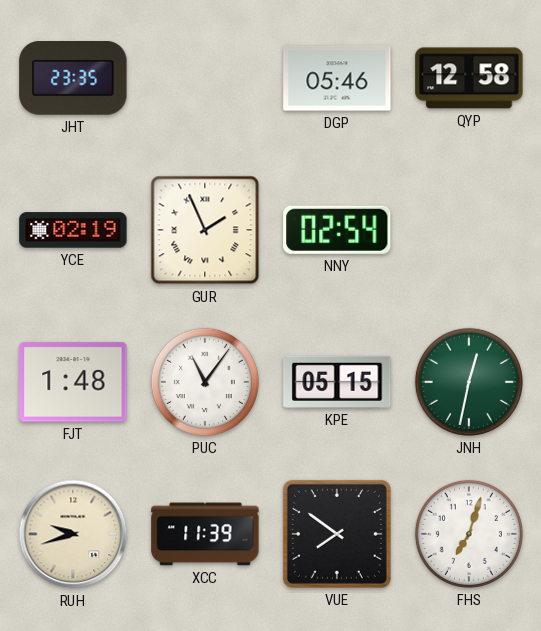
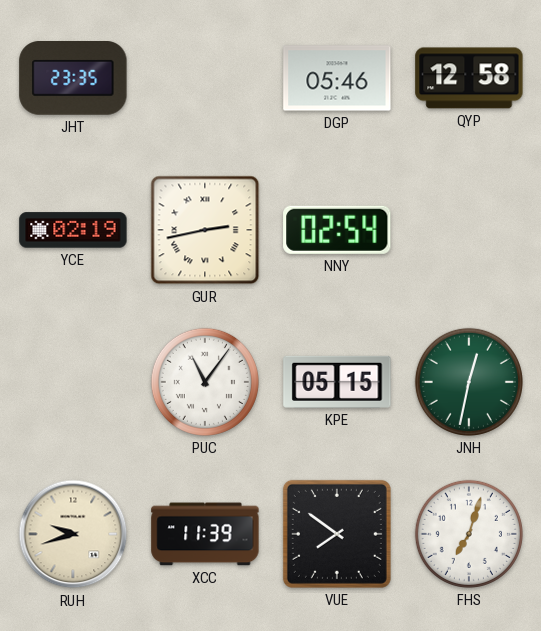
GUR: 1:56 -> 2:43 (205, 230)
FJT: 1:48 -> none (73, 382)
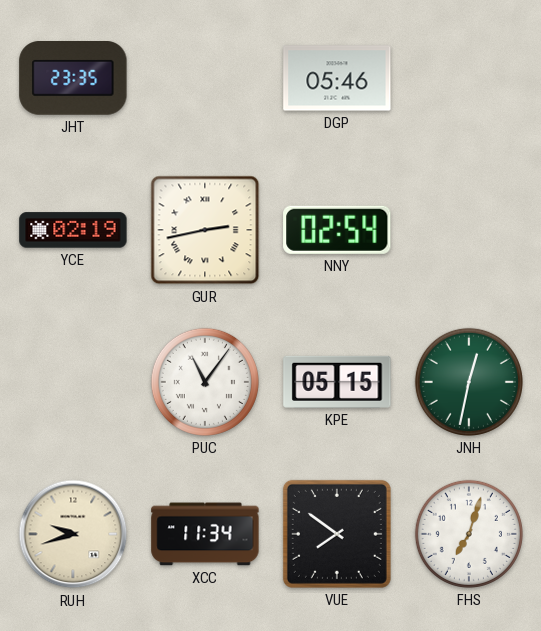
QYP: 12:58 -> none (469, 78)
XCC: 11:39 -> 11:34 (205, 534)
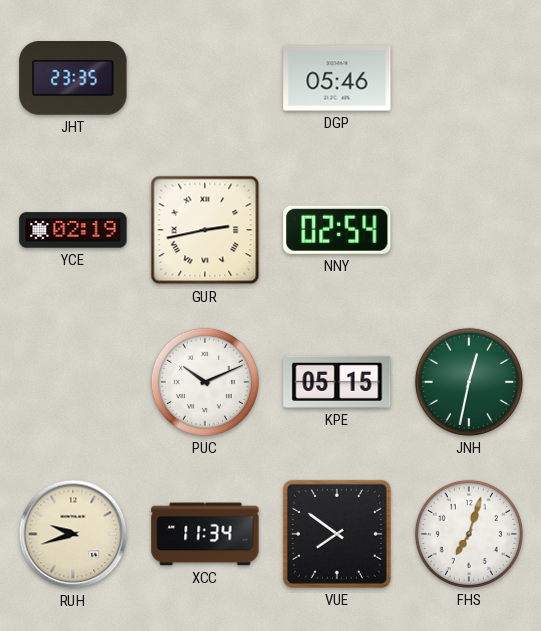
PUC: 11:06 -> 10:11 (205, 382)
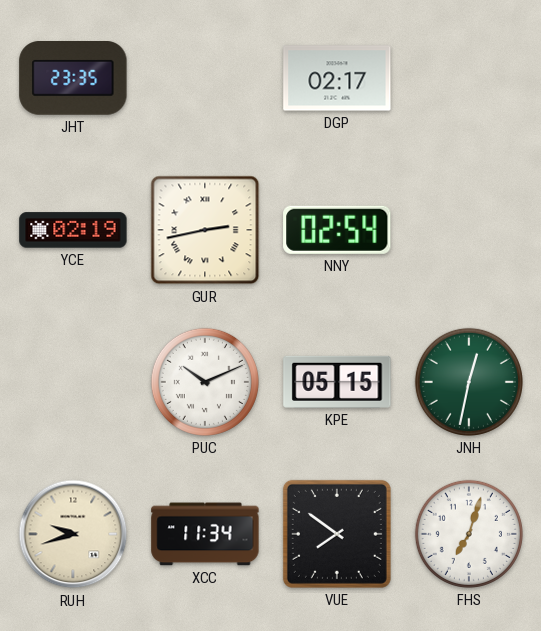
DGP: 05:46 -> 02:17 (337, 78)
